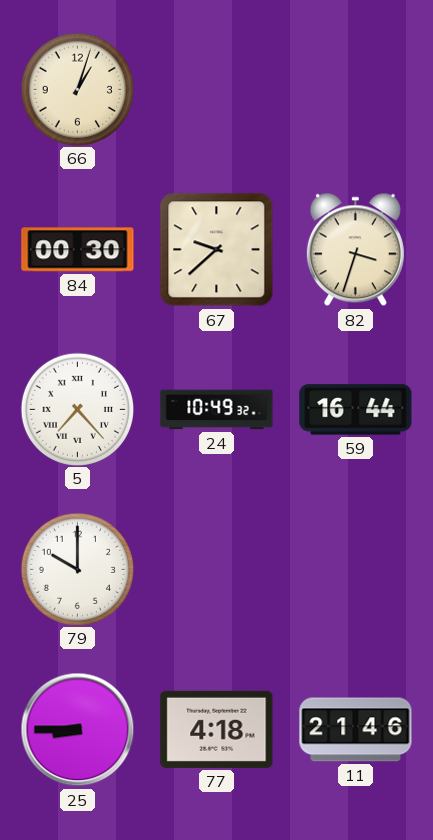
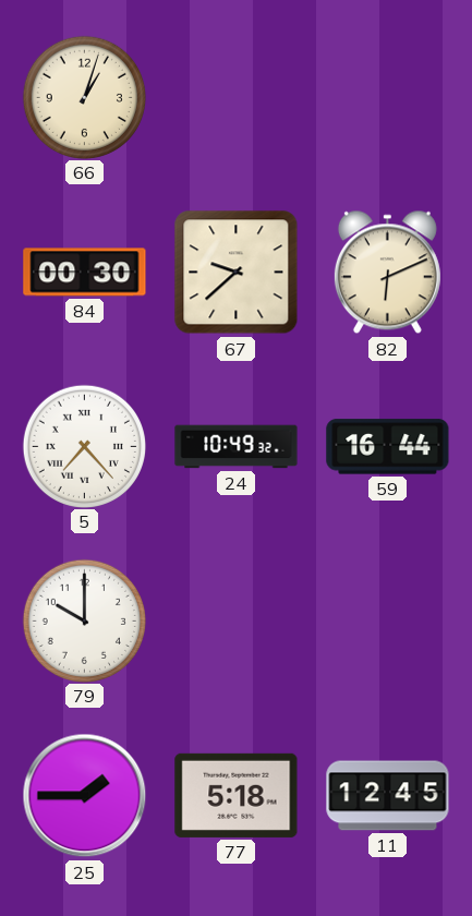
82: 3:33 -> 6:11 (387, 273)
25: 8:45 -> 1:45 (85, 796)
77: 4:18 -> 5:18 (237, 795)
11: 21:46 -> 12:45 (388, 796)
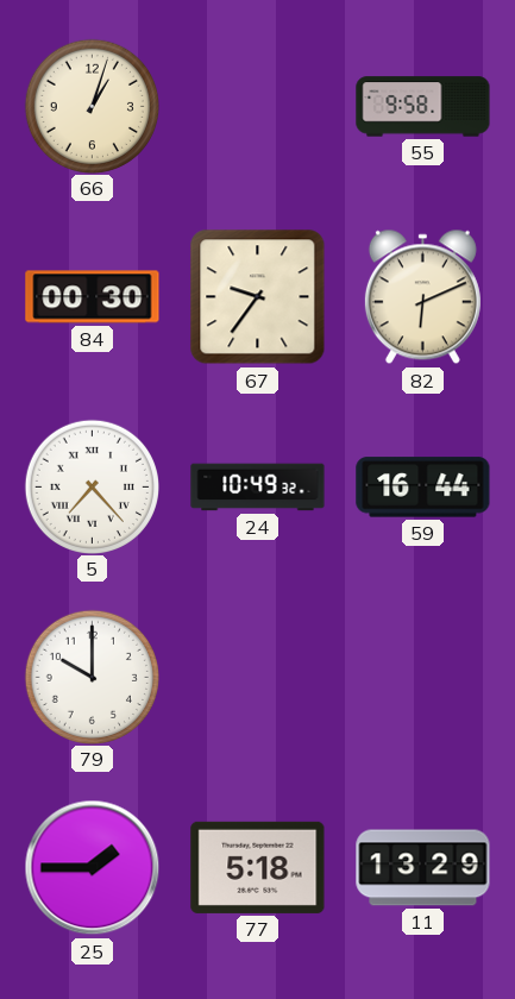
55: none -> 9:58 (423, 107)
67: 9:38 -> 9:36 (258, 297)
11: 12:45 -> 13:29 (423, 868)
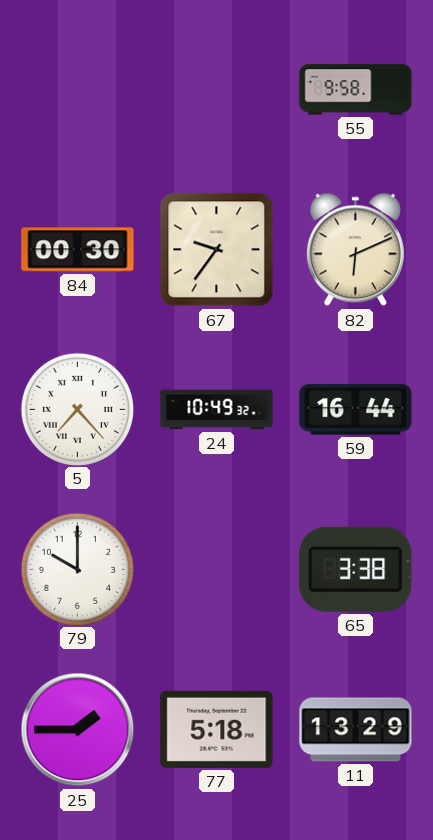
66: 1:03 -> none (92, 106)
65: none -> 3:38 (356, 569)
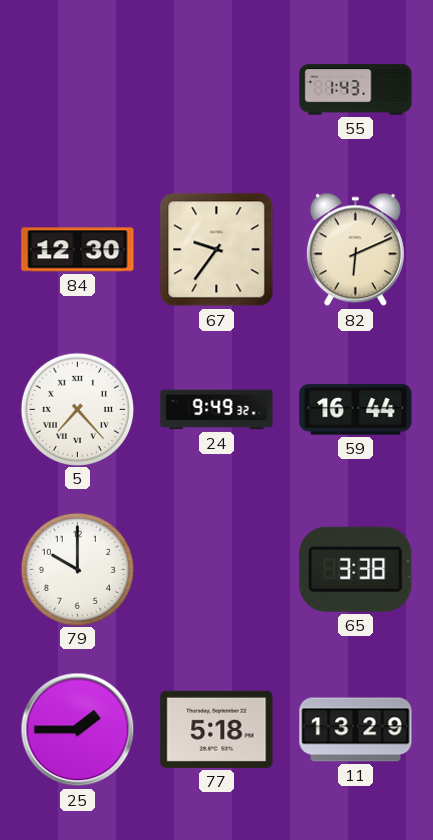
55: 9:58 -> 1:43 (356, 90)
84: 00:30 -> 12:30 (78, 250)
24: 10:49 -> 9:49 (217, 410)
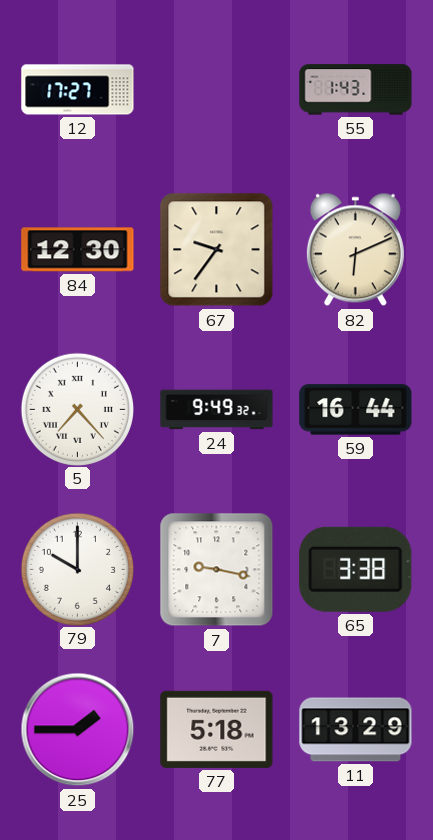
12: none -> 17:27 (78, 90)
7: none -> 9:17 (217, 570)
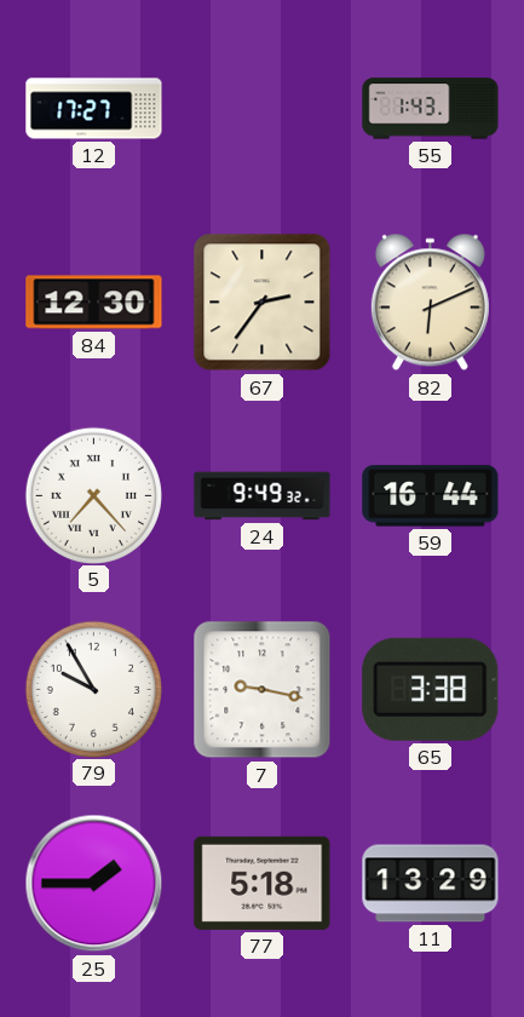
67: 9:36 -> 2:36 (263, 303)
79: 10:00 -> 9:55 (93, 689)
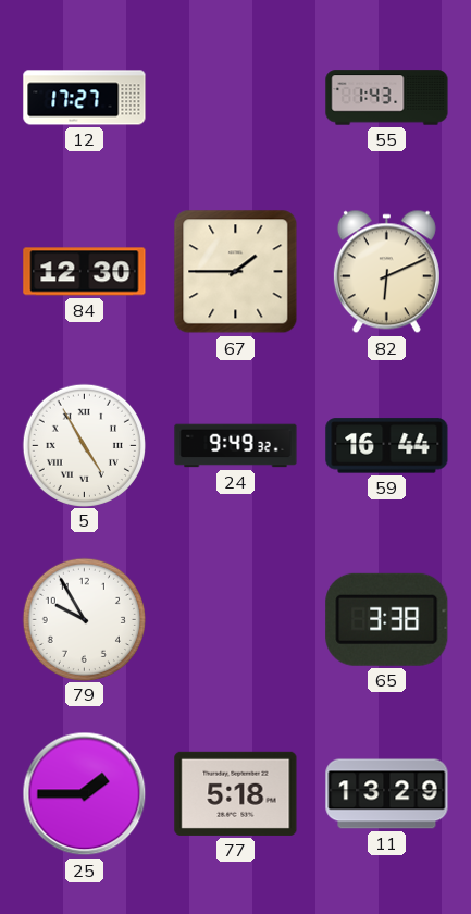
67: 2:36 -> 1:45 (236, 272)
5: 7:23 -> 4:55 (84, 445)
7: 9:17 -> none (263, 690)
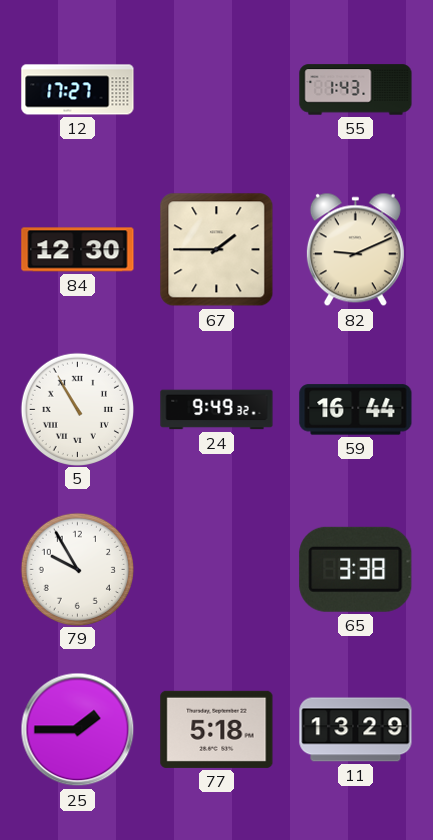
82: 6:11 -> 9:11 (355, 250)
5: 4:55 -> 10:55 (77, 409)
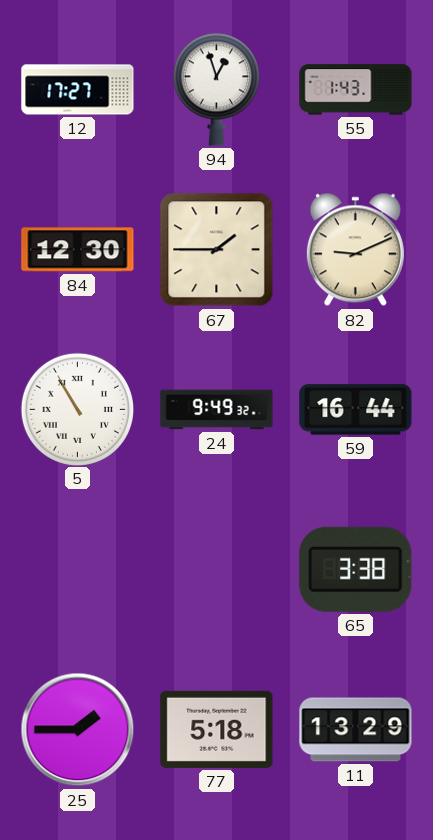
94: none -> 12:57 (216, 89)
79: 9:55 -> none (77, 569)
